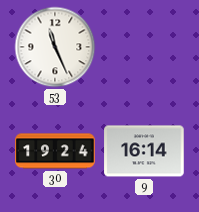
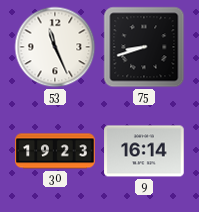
75: none -> 8:42 (144, 47)
30: 19:24 -> 19:23 (55, 151)
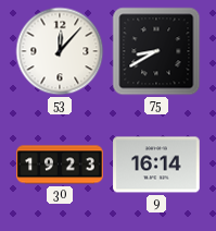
53: 11:26 -> 12:07 (60, 51)
75: 8:42 -> 8:40 (156, 51)
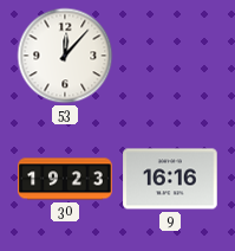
75: 8:40 -> none (156, 51)
9: 16:14 -> 16:16 (170, 179)
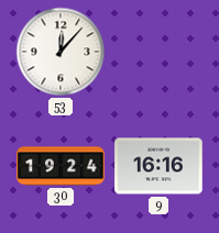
30: 19:23 -> 19:24 (61, 166)
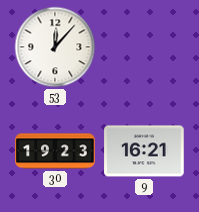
30: 19:24 -> 19:23 (55, 151)
9: 16:16 -> 16:21 (144, 151)
